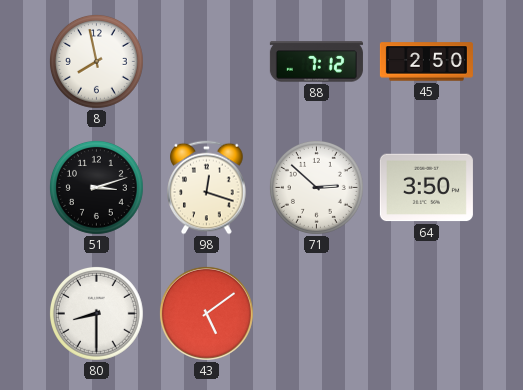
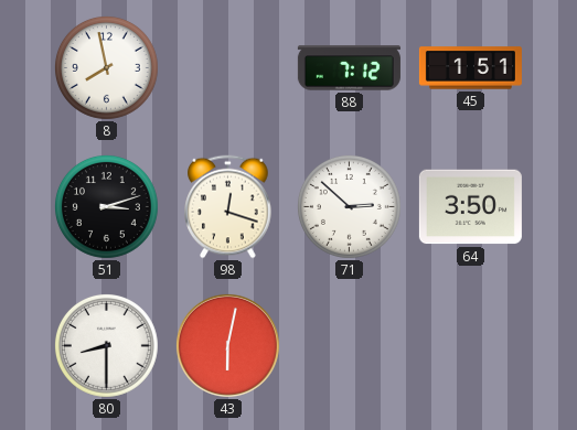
45: 2:50 -> 1:51 (470, 68)
43: 5:09 -> 6:02 (227, 345)
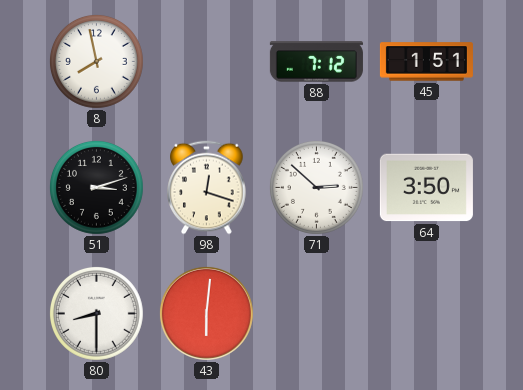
43: 6:02 -> 6:01 (206, 313)
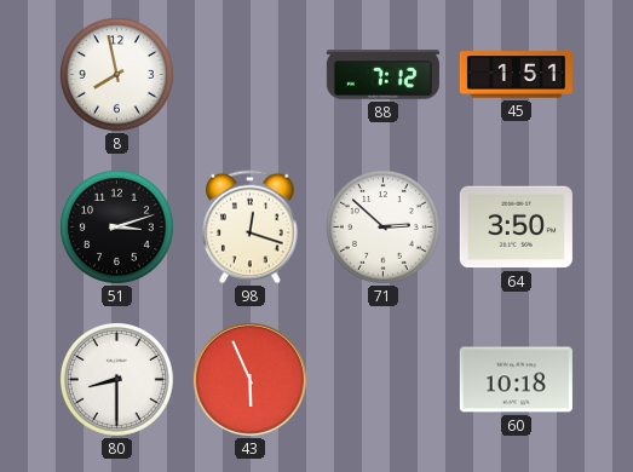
43: 6:01 -> 5:56 (249, 379)
60: none -> 10:18 (516, 380)
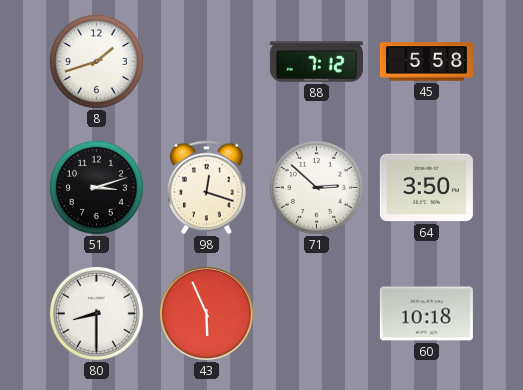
8: 7:58 -> 1:42 (96, 61)
45: 1:51 -> 5:58 (426, 62)
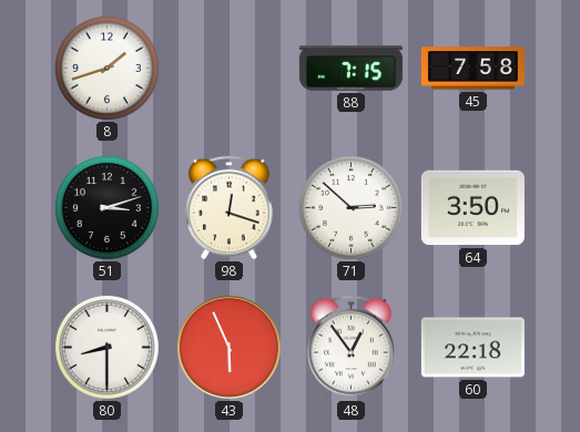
88: 7:12 -> 7:15 (350, 69)
45: 5:58 -> 7:58 (472, 69)
48: none -> 12:54 (352, 348)
60: 10:18 -> 22:18 (472, 348)
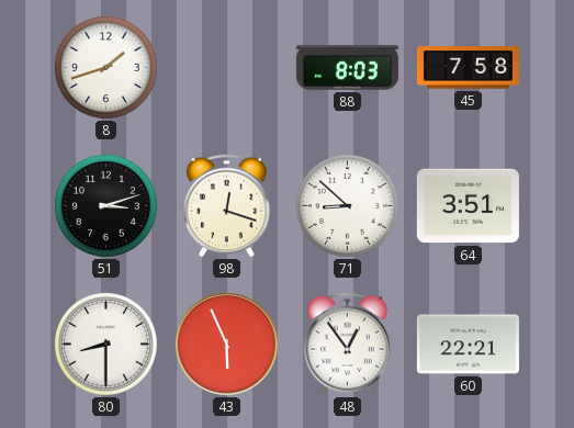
88: 7:15 -> 8:03 (347, 68)
71: 2:52 -> 8:52 (347, 205)
64: 3:50 -> 3:51 (468, 206)
60: 22:18 -> 22:21 (468, 345)
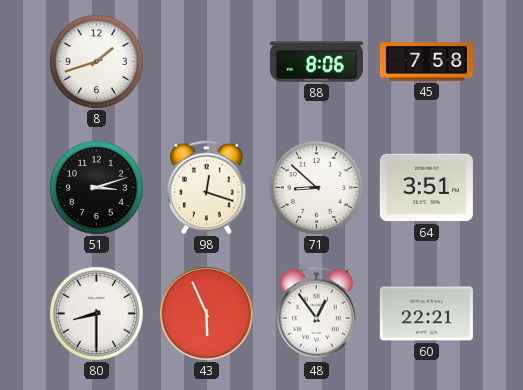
88: 8:03 -> 8:06 (316, 62)
